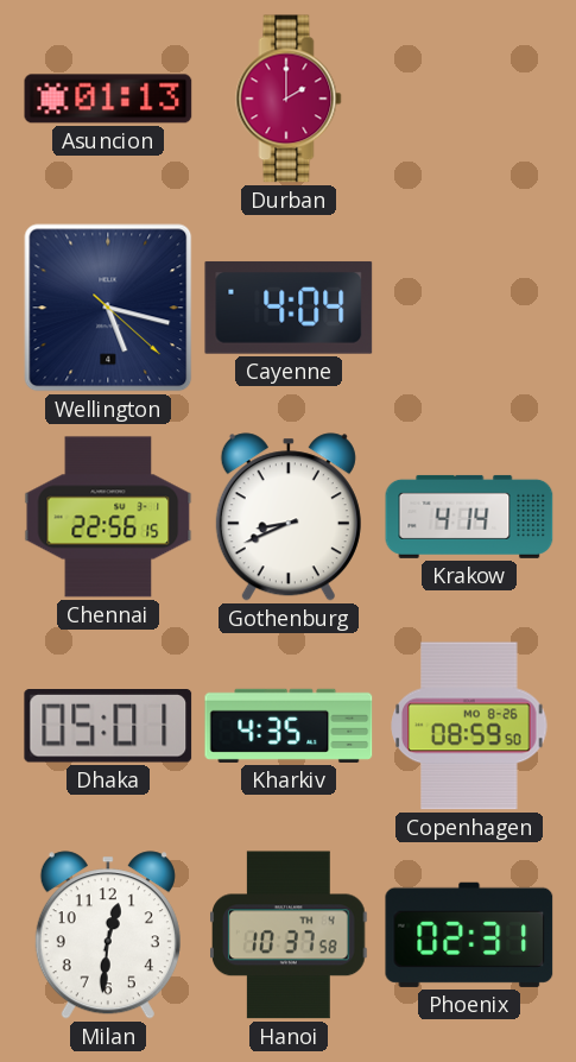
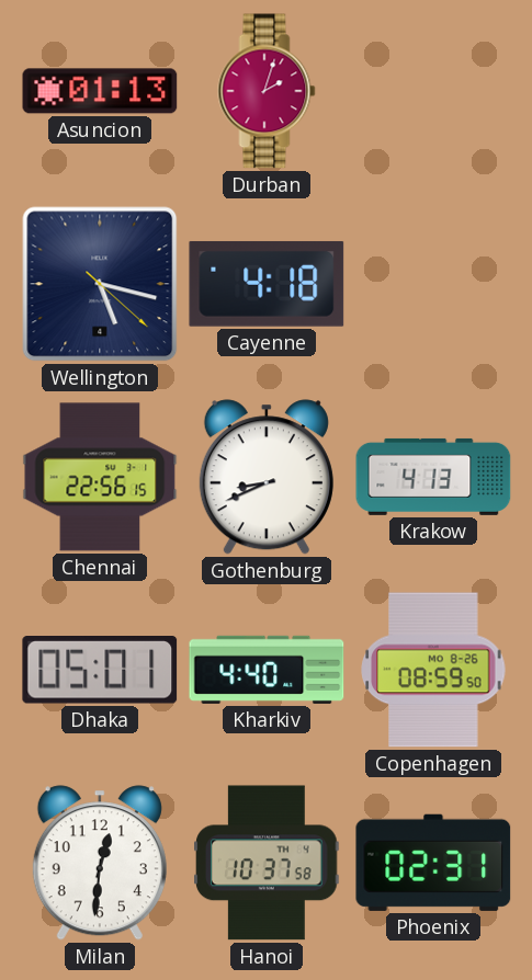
Durban: 2:00 -> 2:03 (267, 91)
Cayenne: 4:04 -> 4:18 (267, 284)
Krakow: 4:14 -> 4:13 (433, 477)
Kharkiv: 4:35 -> 4:40 (267, 670)
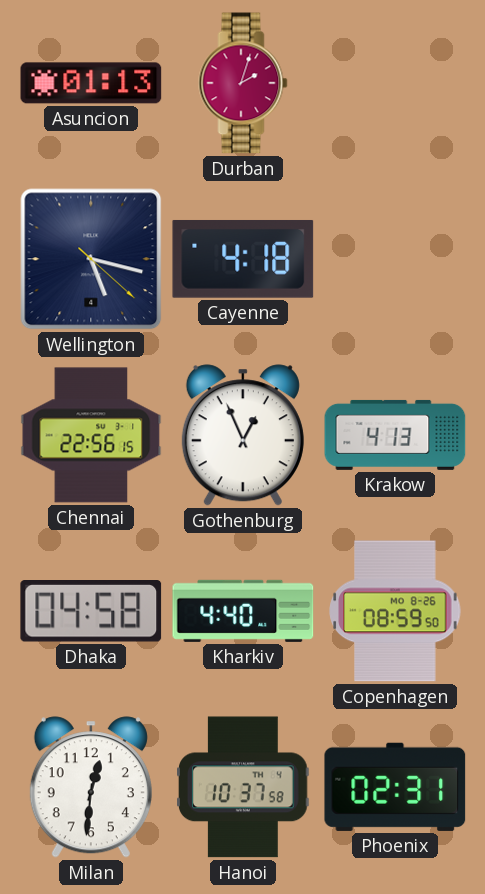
Gothenburg: 8:41 -> 12:56 (243, 435)
Dhaka: 05:01 -> 04:58 (91, 612)
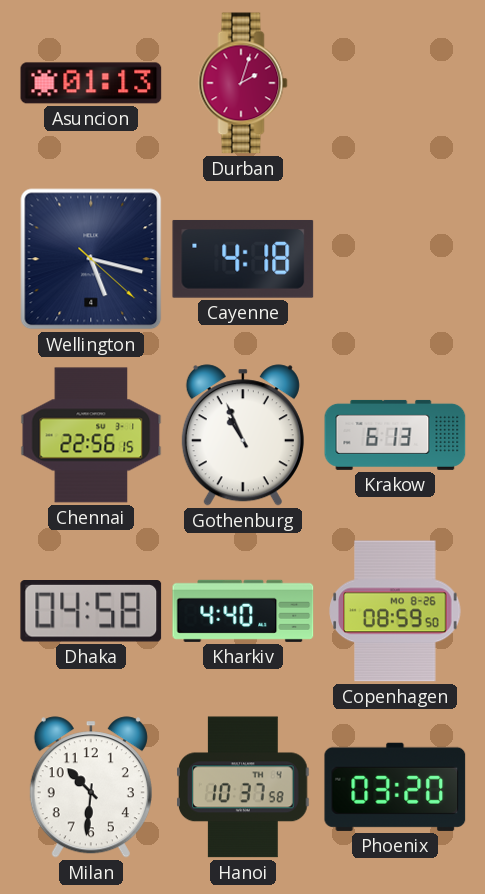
Gothenburg: 12:56 -> 10:56 (243, 435)
Krakow: 4:13 -> 6:13 (395, 435)
Milan: 12:31 -> 10:31 (91, 787)
Phoenix: 02:31 -> 03:20 (395, 787)
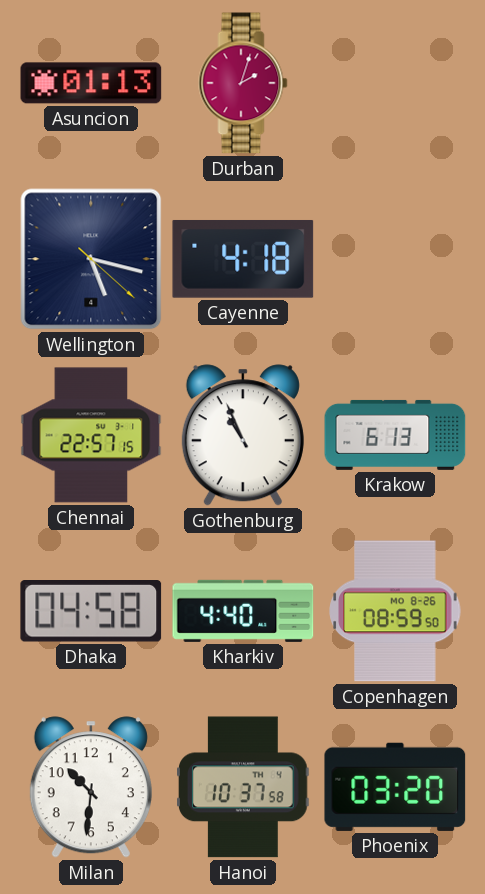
Chennai: 22:56 -> 22:57 (91, 435)
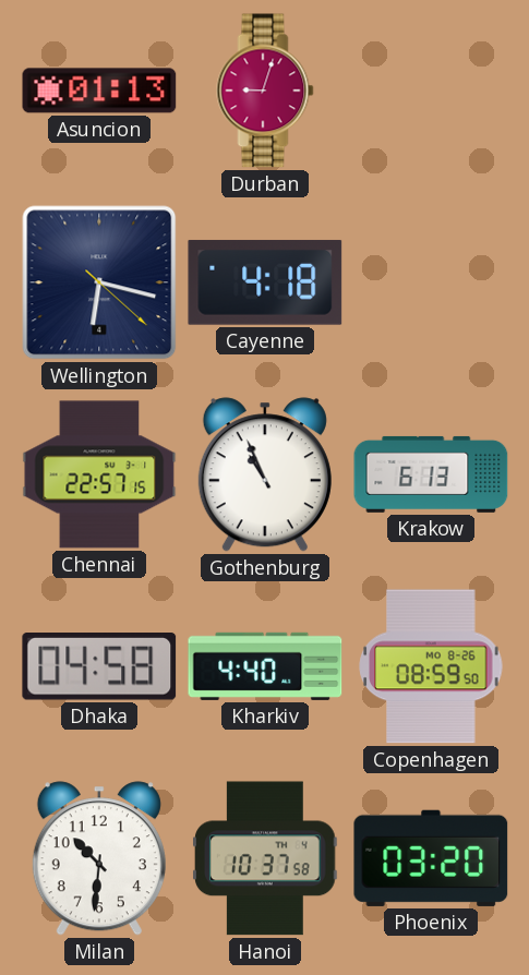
Durban: 2:03 -> 9:03 (265, 91)
Wellington: 5:17 -> 6:17 (99, 282)
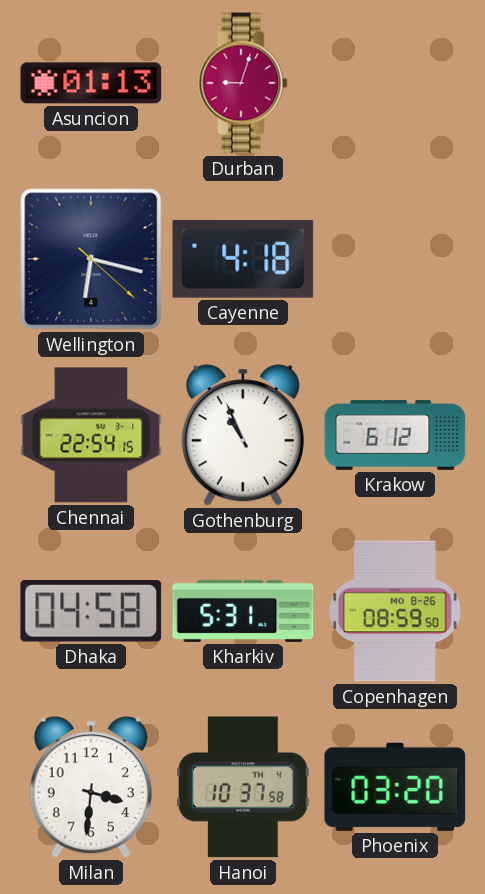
Chennai: 22:57 -> 22:54 (91, 435)
Krakow: 6:13 -> 6:12 (395, 435)
Kharkiv: 4:40 -> 5:31 (243, 611)
Milan: 10:31 -> 3:31 (91, 787)
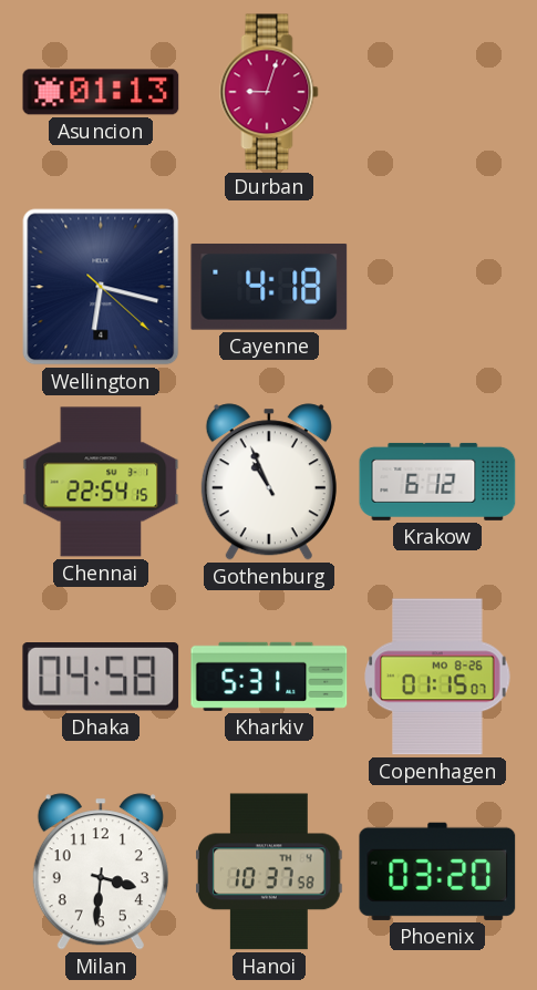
Copenhagen: 08:59 -> 01:15 (437, 677)
